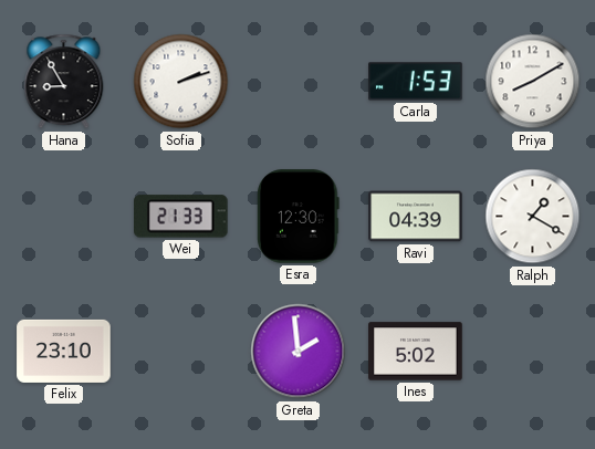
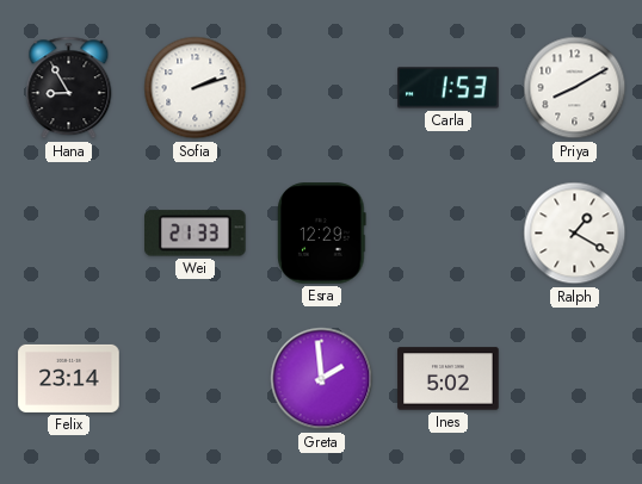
Esra: 12:30 -> 12:29 (322, 234)
Ravi: 04:39 -> none (416, 217)
Felix: 23:10 -> 23:14 (69, 378)
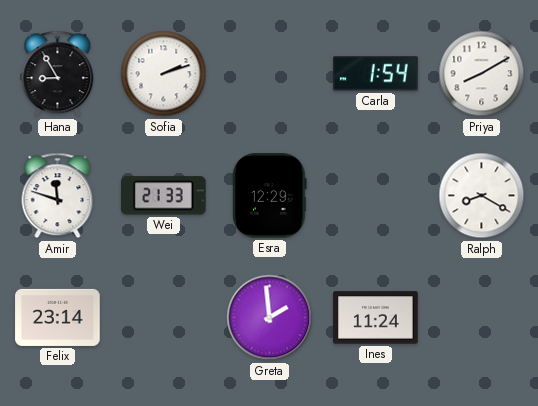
Carla: 1:53 -> 1:54 (376, 74)
Amir: none -> 11:48 (58, 196)
Ralph: 1:20 -> 8:20 (482, 196)
Ines: 5:02 -> 11:24 (376, 318)
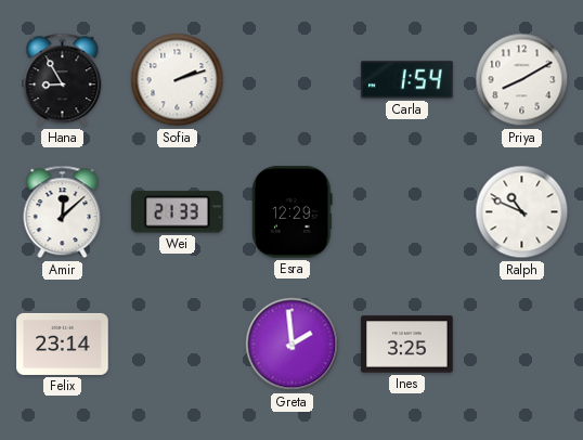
Amir: 11:48 -> 12:08 (63, 212)
Ralph: 8:20 -> 10:49 (522, 212)
Ines: 11:24 -> 3:25 (407, 345)
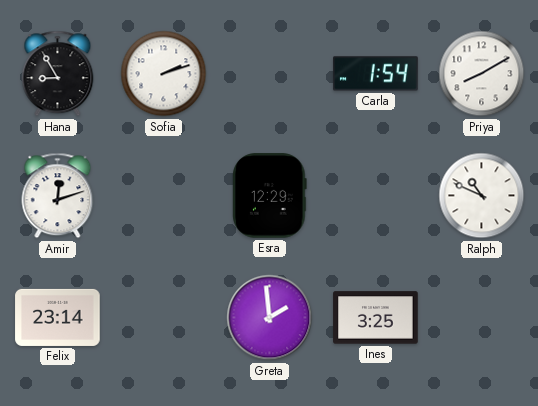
Amir: 12:08 -> 12:12 (58, 196)
Wei: 21:33 -> none (178, 212)
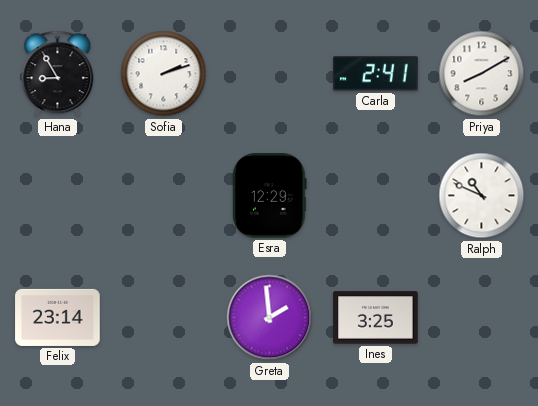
Carla: 1:54 -> 2:41 (376, 74)
Amir: 12:12 -> none (58, 196)
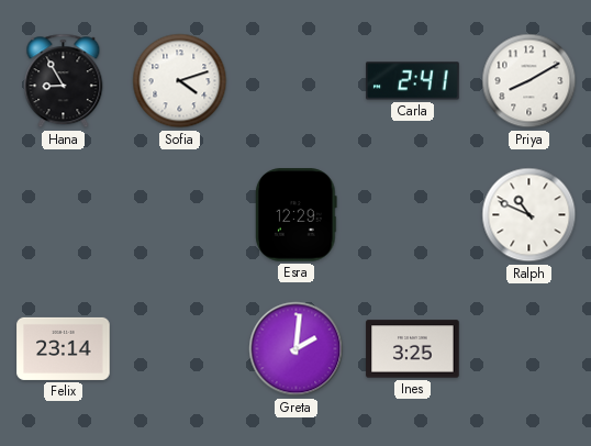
Sofia: 2:12 -> 4:12 (180, 81)
Greta: 1:59 -> 2:01 (297, 349)
